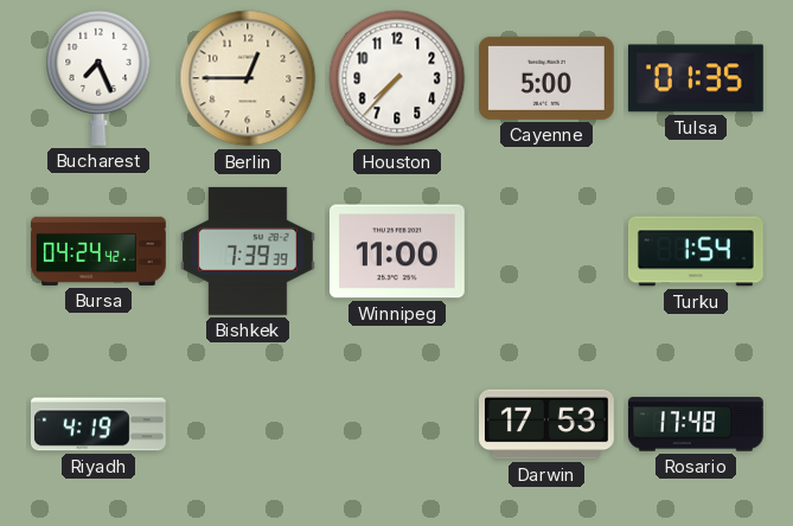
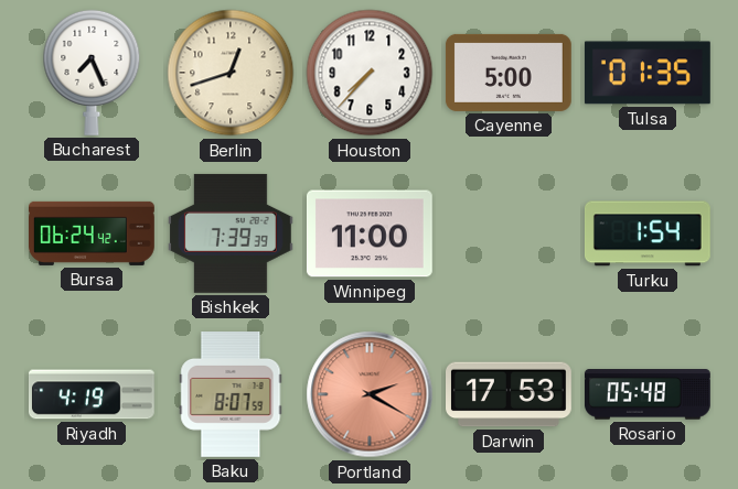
Berlin: 12:45 -> 12:42 (231, 73)
Bursa: 04:24 -> 06:24 (93, 233)
Baku: none -> 8:07 (231, 395)
Portland: none -> 2:20 (370, 394)
Rosario: 17:48 -> 05:48 (648, 394)
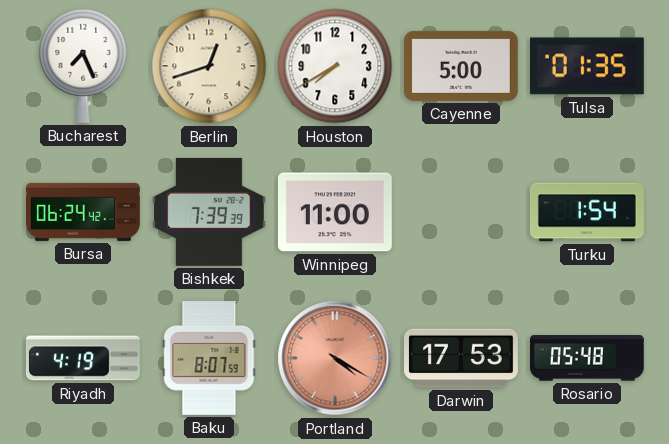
Houston: 7:37 -> 7:40 (335, 66)
Portland: 2:20 -> 4:20 (335, 358)
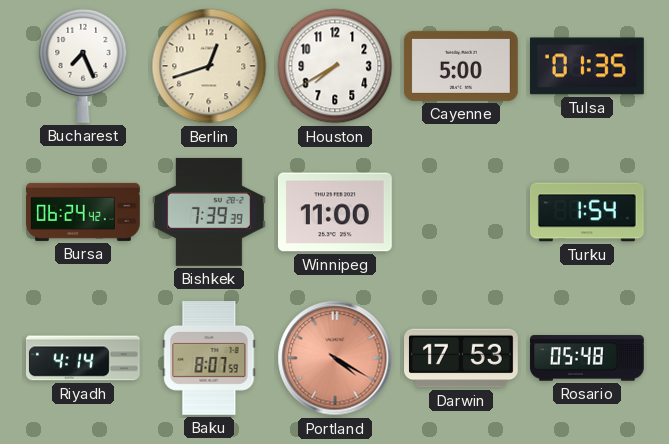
Riyadh: 4:19 -> 4:14 (83, 358)
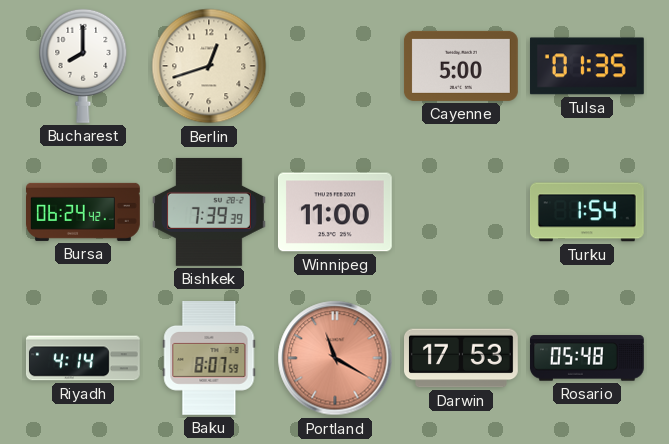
Bucharest: 7:26 -> 8:00 (83, 66)
Houston: 7:40 -> none (335, 66)
Portland: 4:20 -> 11:20 (335, 358)
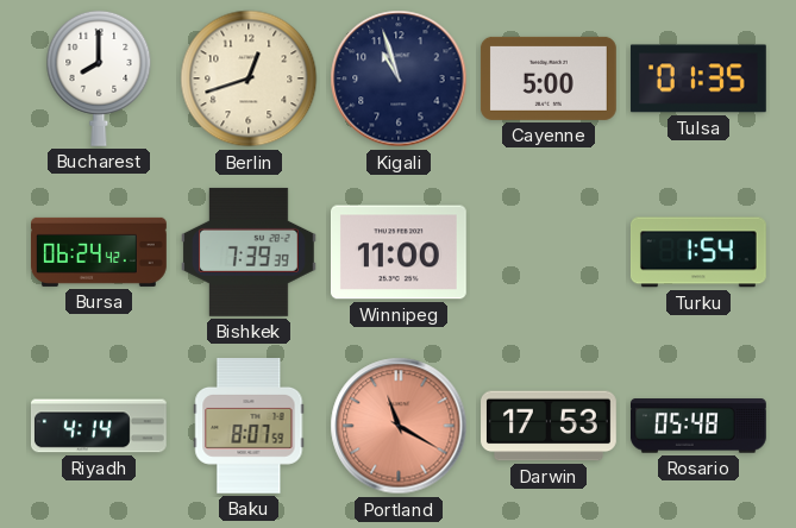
Kigali: none -> 10:57 (399, 78)
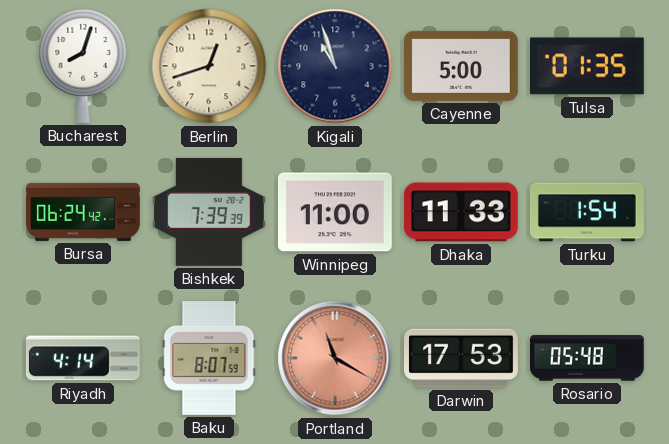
Bucharest: 8:00 -> 8:03 (83, 66)
Dhaka: none -> 11:33 (461, 212)
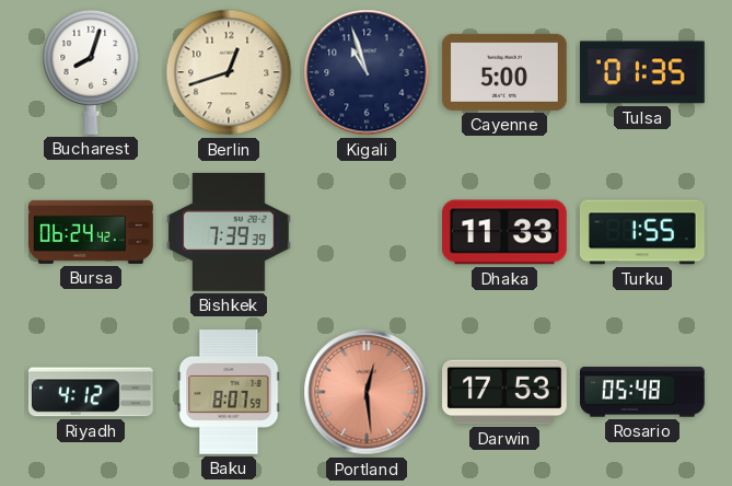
Winnipeg: 11:00 -> none (335, 212)
Turku: 1:54 -> 1:55 (642, 232)
Riyadh: 4:14 -> 4:12 (91, 392)
Portland: 11:20 -> 12:29 (367, 392)
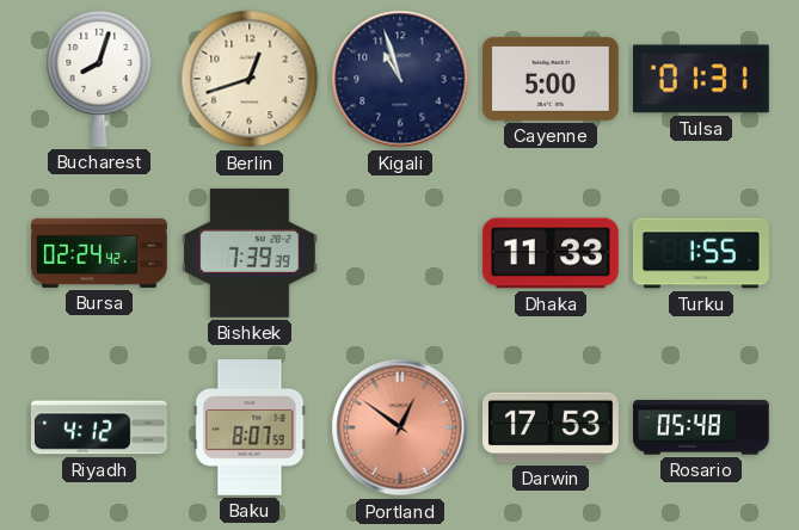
Tulsa: 01:35 -> 01:31 (701, 79)
Bursa: 06:24 -> 02:24 (100, 253)
Portland: 12:29 -> 12:51 (400, 427)
